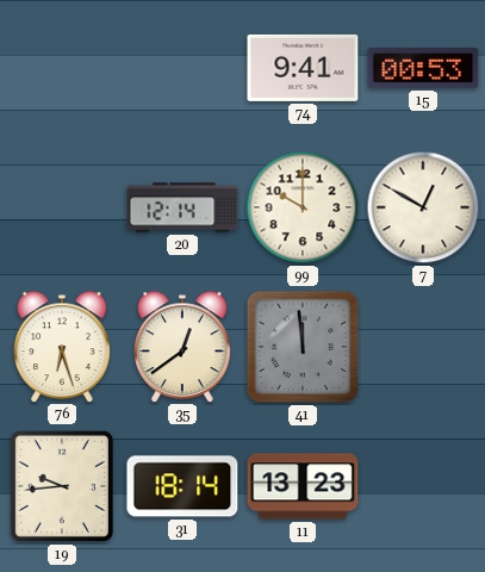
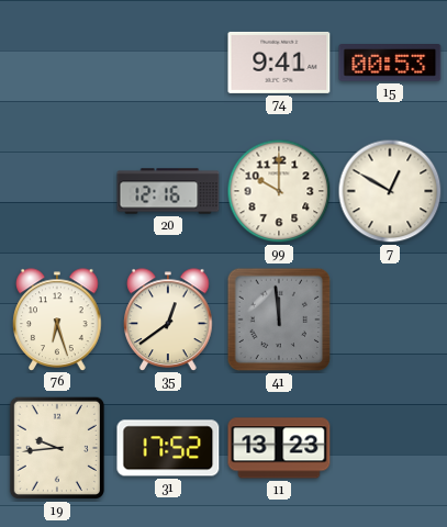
20: 12:14 -> 12:16 (168, 191)
31: 18:14 -> 17:52 (168, 448)
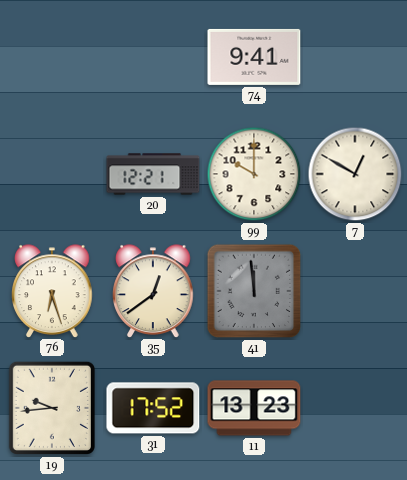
15: 00:53 -> none (390, 64)
20: 12:16 -> 12:21 (153, 174)
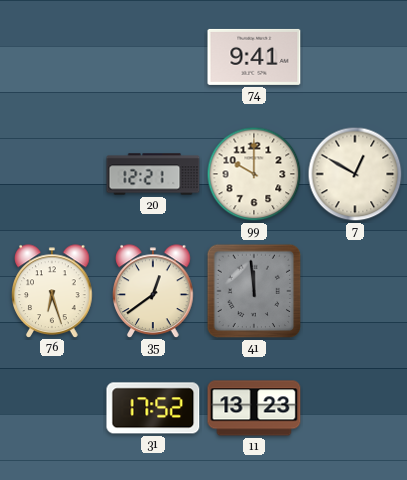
19: 9:44 -> none (52, 408)
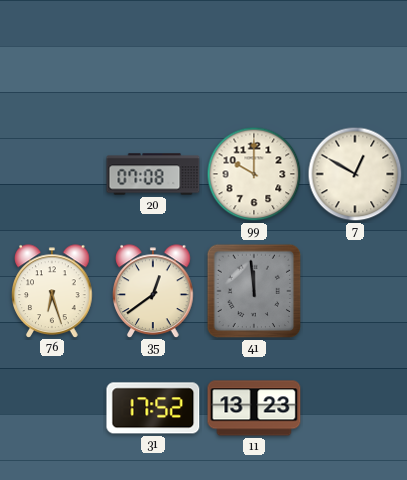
74: 9:41 -> none (254, 57)
20: 12:21 -> 07:08 (153, 174)
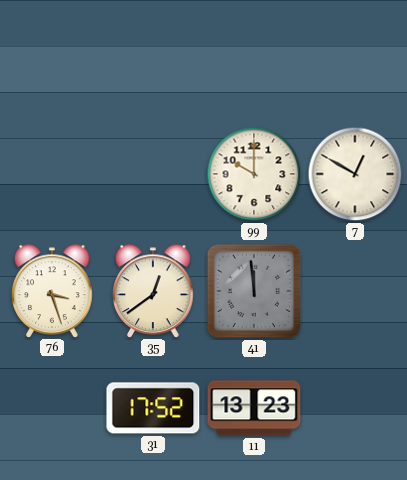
20: 07:08 -> none (153, 174)
76: 6:27 -> 3:27 (52, 291)
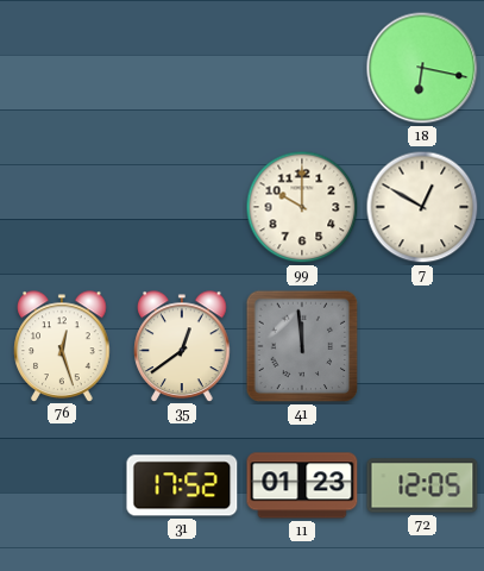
18: none -> 6:17 (422, 68)
76: 3:27 -> 12:27 (62, 346)
11: 13:23 -> 01:23 (302, 485)
72: none -> 12:05 (422, 485)
